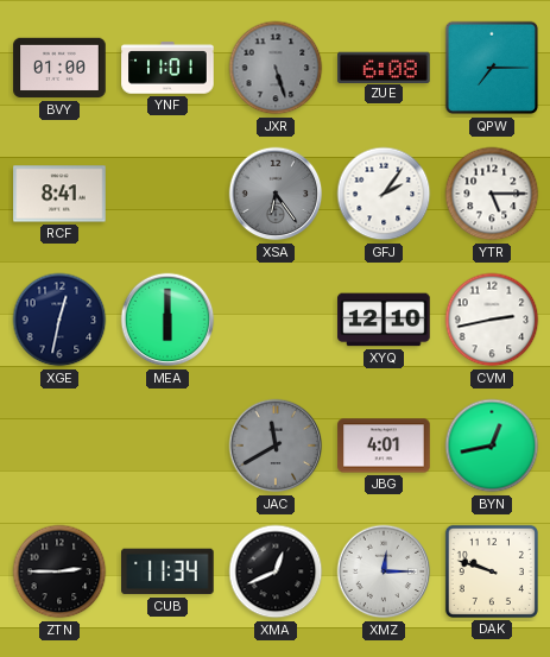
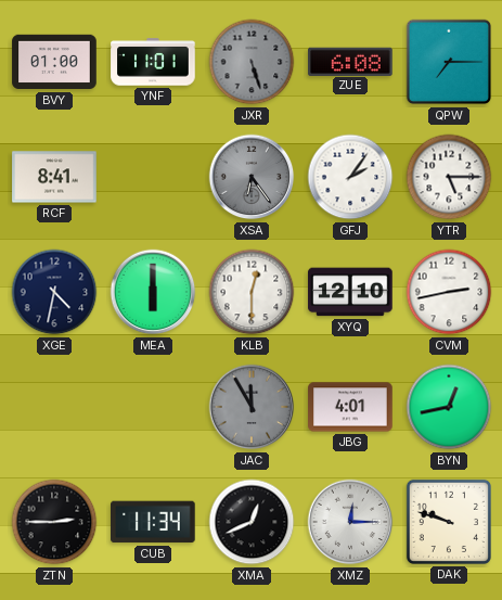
XGE: 12:32 -> 4:32 (54, 292)
KLB: none -> 12:30 (252, 292)
JAC: 11:40 -> 11:55 (252, 407)
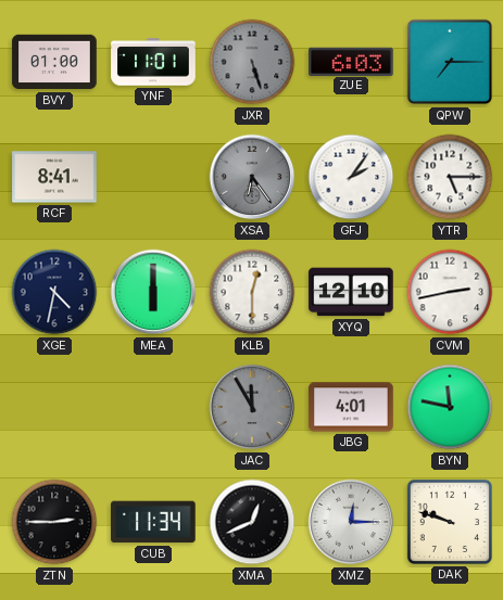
ZUE: 6:08 -> 6:03 (351, 61)
BYN: 12:43 -> 11:47 (450, 407)
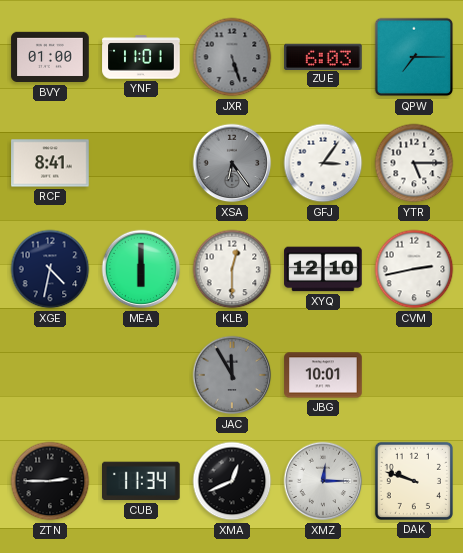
GFJ: 2:06 -> 3:06 (323, 163)
JBG: 4:01 -> 10:01 (323, 375)
BYN: 11:47 -> none (450, 407)
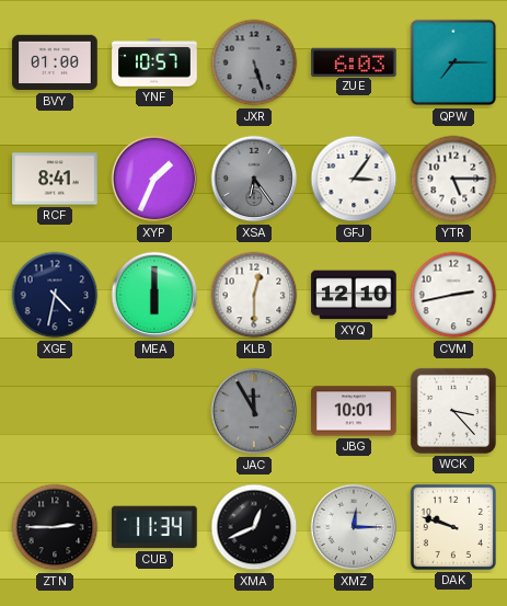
YNF: 11:01 -> 10:57 (154, 62)
XYP: none -> 1:34 (154, 179)
WCK: none -> 3:23 (453, 411)
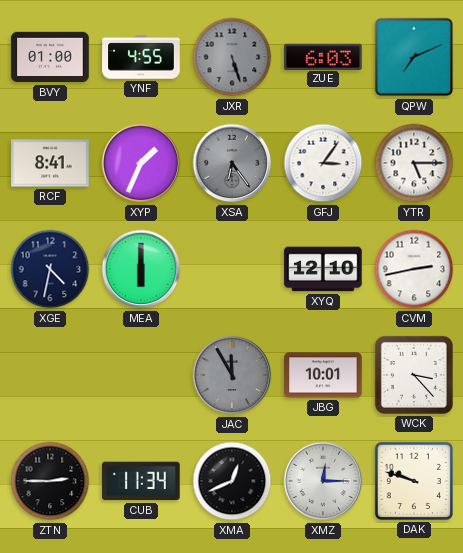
YNF: 10:57 -> 4:55 (141, 57)
QPW: 7:15 -> 7:11 (414, 57)
KLB: 12:30 -> none (254, 295)
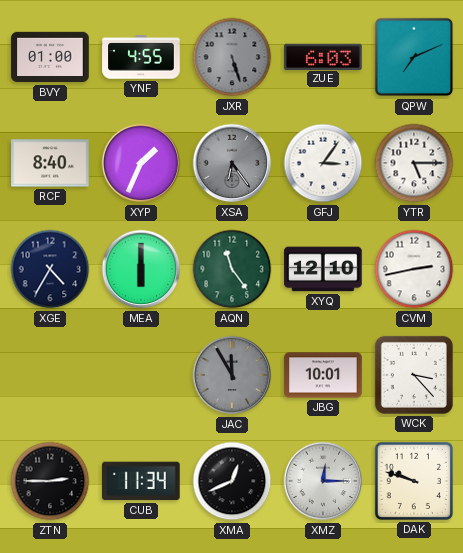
RCF: 8:41 -> 8:40 (50, 163)
XGE: 4:32 -> 4:35 (50, 269)
AQN: none -> 11:24 (232, 269)
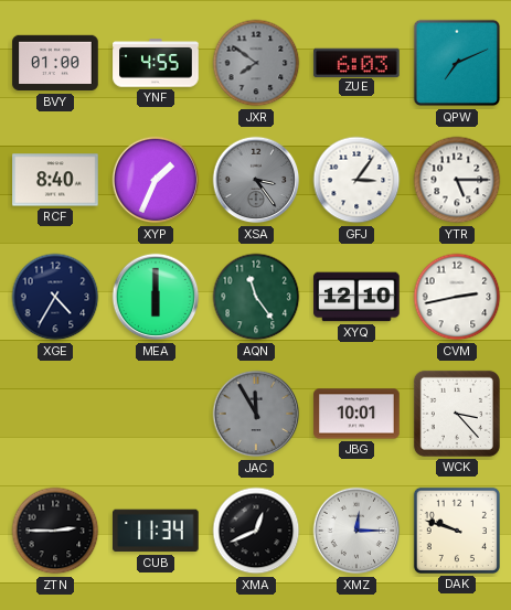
JXR: 5:27 -> 7:51 (256, 63)
XSA: 6:24 -> 3:24 (256, 180)
